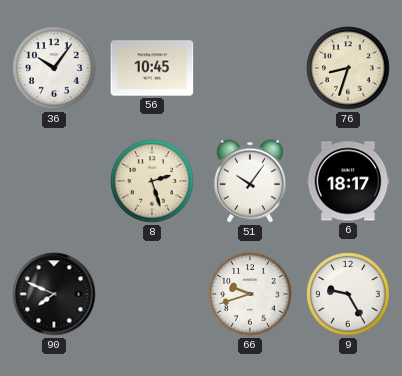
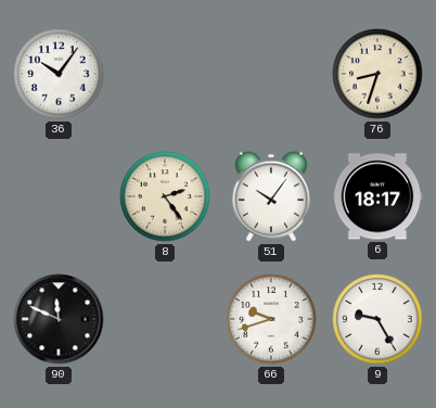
56: 10:45 -> none (152, 68)
8: 2:27 -> 2:24 (165, 196)
90: 7:49 -> 11:49 (59, 319)
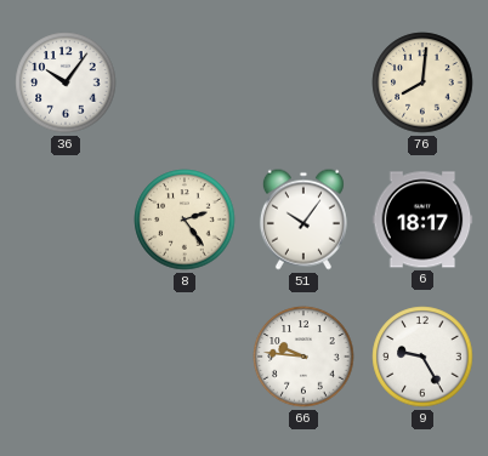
76: 8:33 -> 8:01 (422, 82)
90: 11:49 -> none (59, 319)
66: 9:42 -> 9:46 (303, 357)
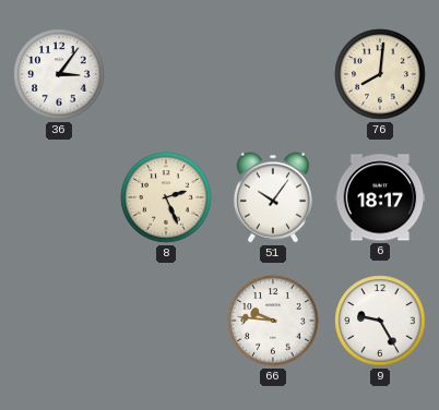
36: 10:06 -> 3:06 (59, 74)
8: 2:24 -> 2:26 (166, 197)
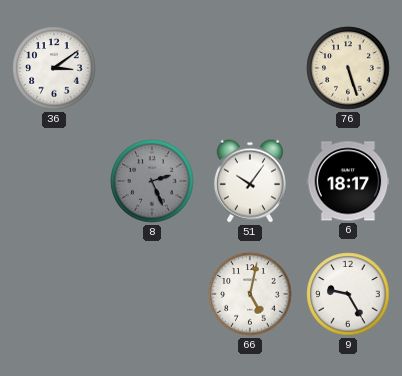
36: 3:06 -> 3:09 (54, 68)
76: 8:01 -> 5:27 (348, 68)
8 dial: cream -> grey (152, 181)
66: 9:46 -> 5:02 (250, 294)
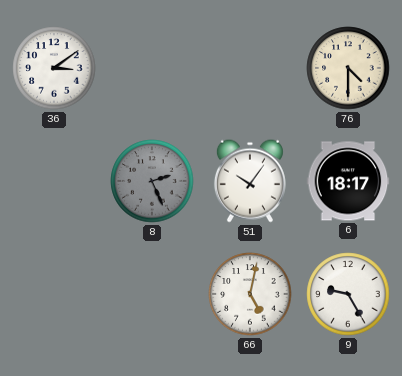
76: 5:27 -> 4:30 (348, 68)
